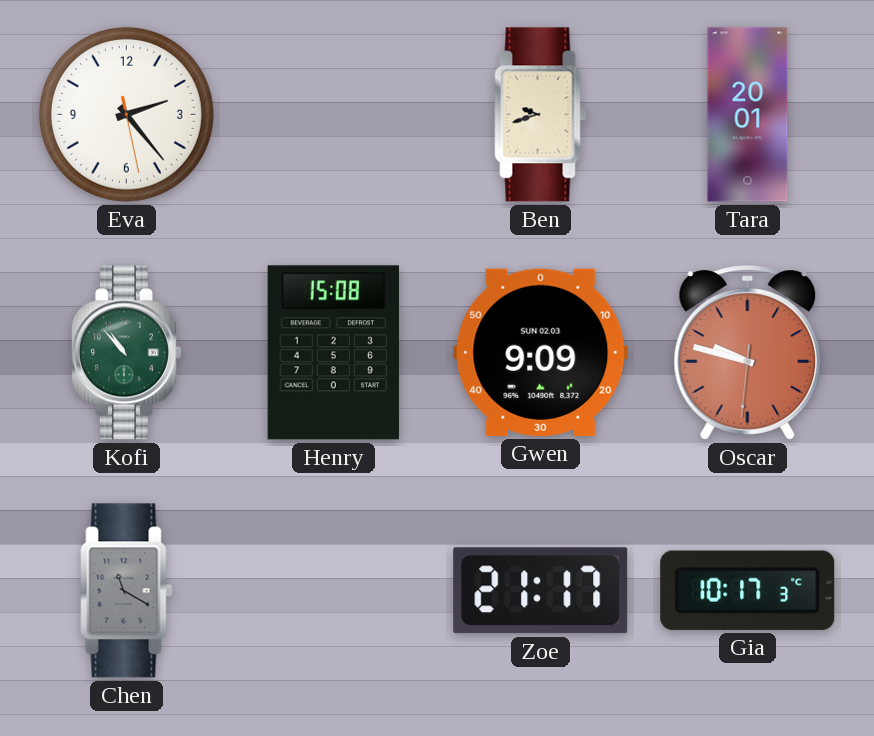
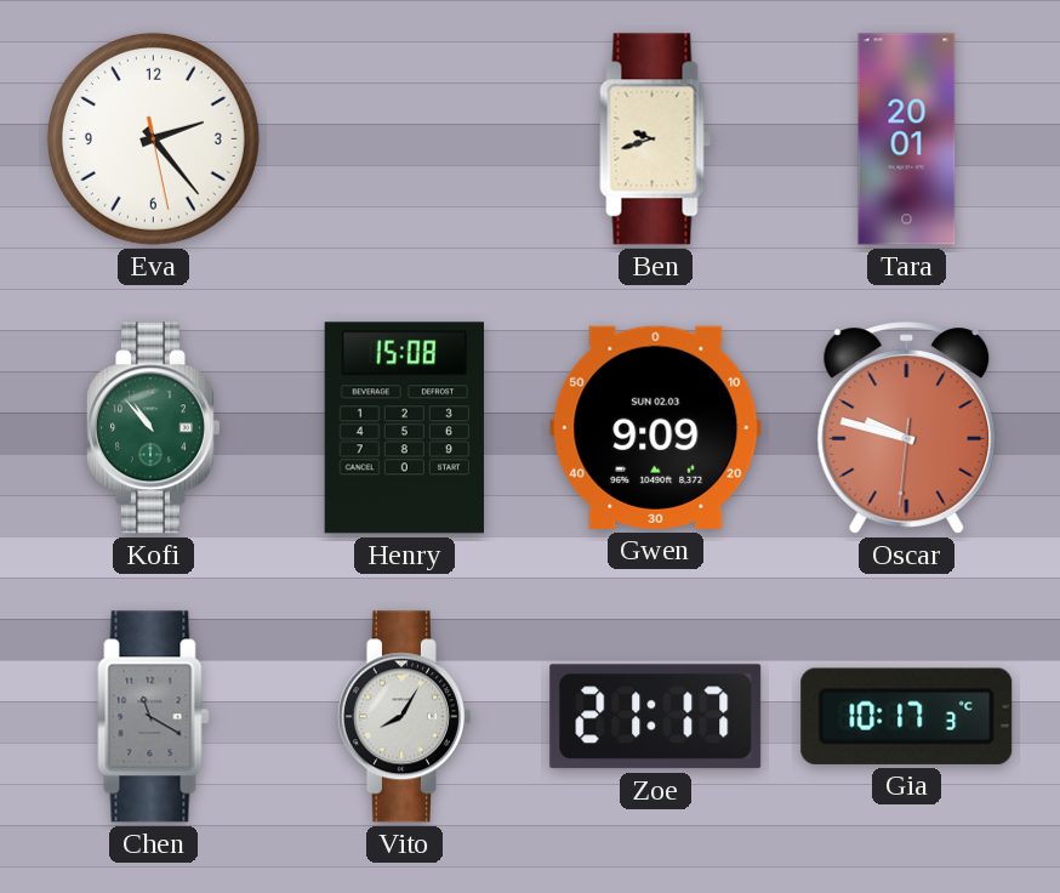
Vito: none -> 8:05 (404, 717)
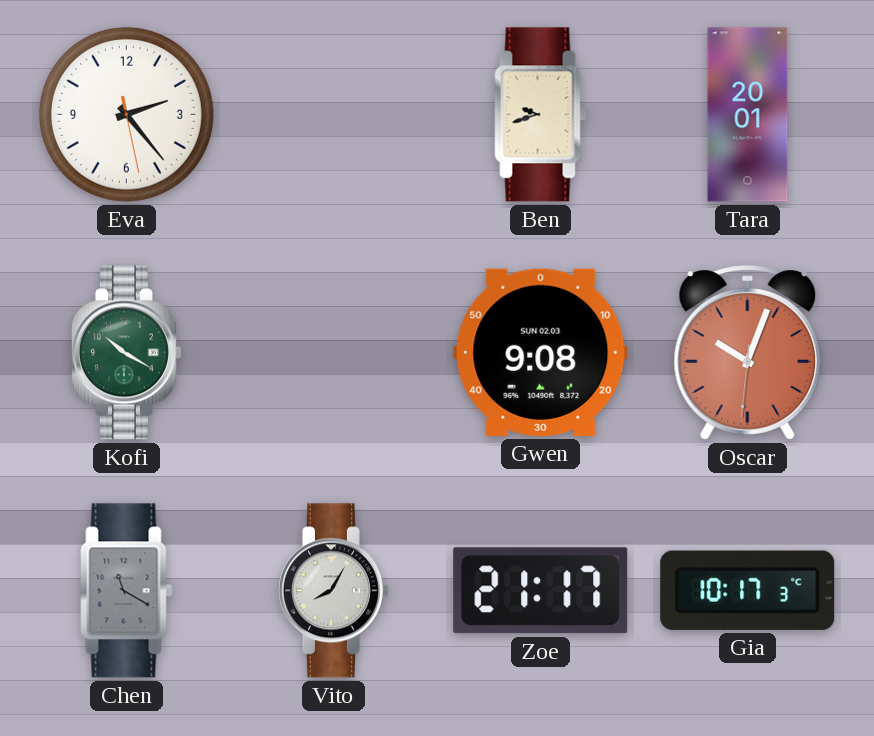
Kofi: 10:53 -> 10:20 (126, 353)
Henry: 15:08 -> none (404, 428)
Gwen: 9:09 -> 9:08 (541, 352)
Oscar: 9:47 -> 10:03 (748, 353)
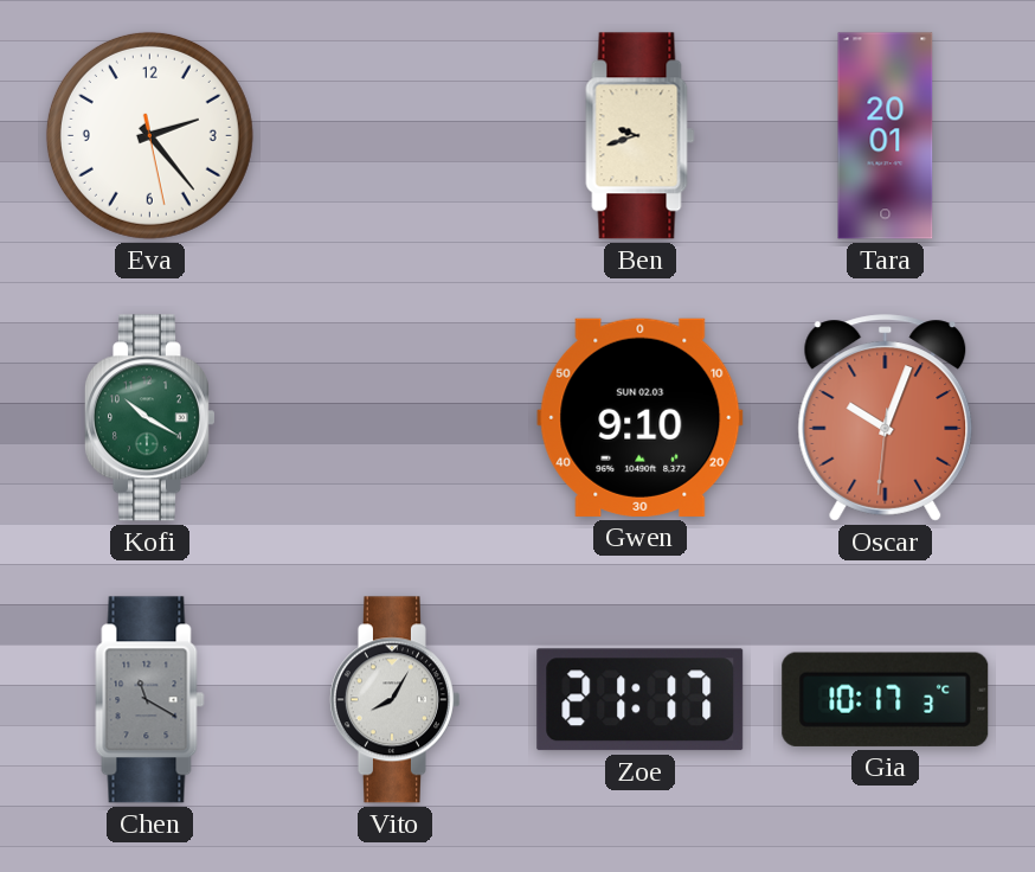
Gwen: 9:08 -> 9:10 (641, 417)
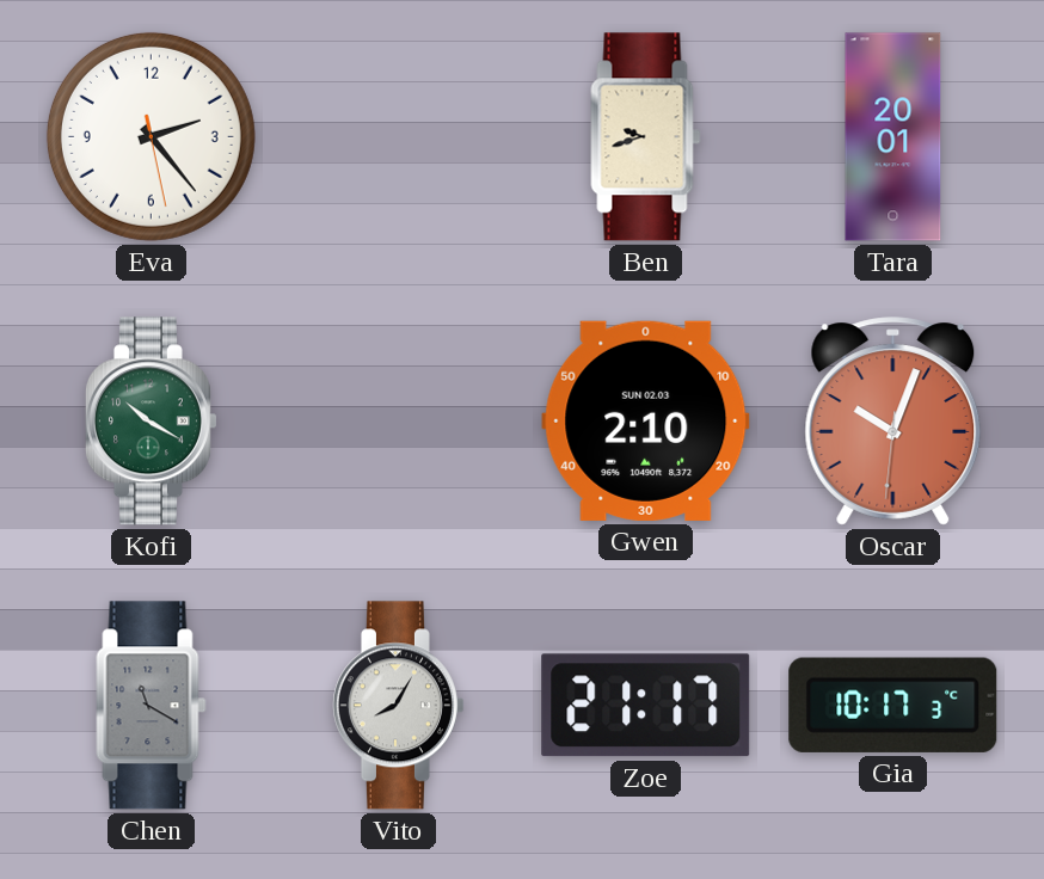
Gwen: 9:10 -> 2:10 (646, 420)
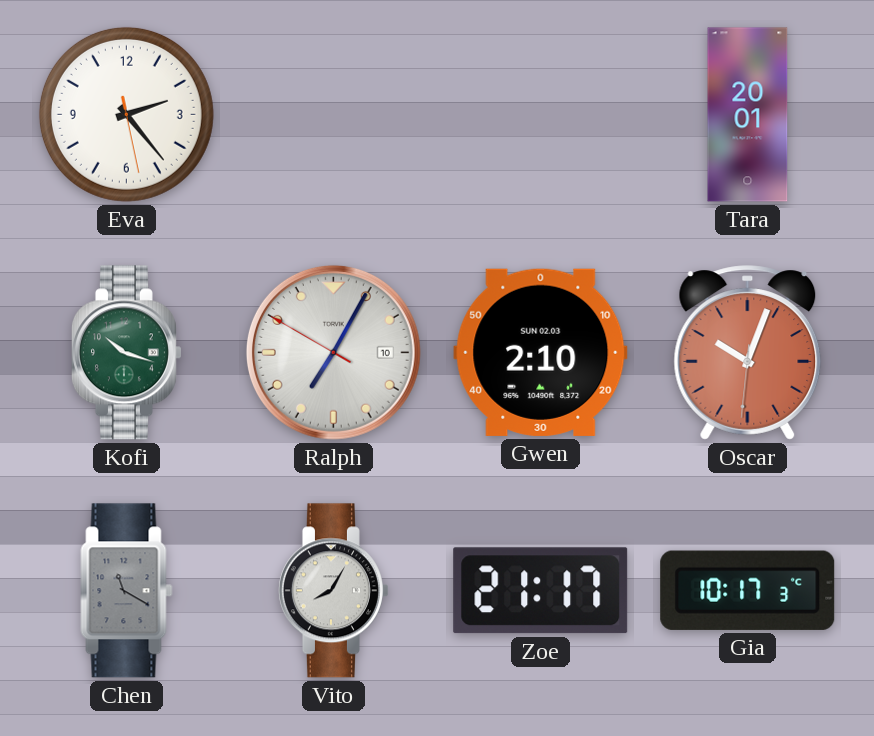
Ben: 9:42 -> none (646, 137)
Kofi: 10:20 -> 10:18 (126, 353)
Ralph: none -> 7:04 (333, 352)
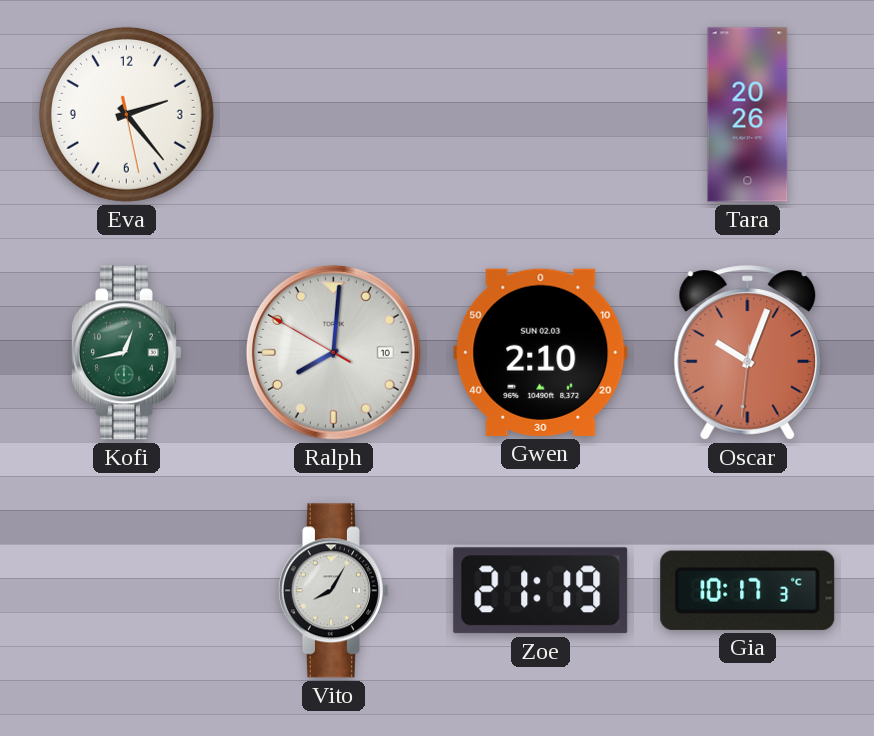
Tara: 20:01 -> 20:26 (748, 115)
Kofi: 10:18 -> 12:43 (126, 353)
Ralph: 7:04 -> 8:00 (333, 352)
Chen: 11:20 -> none (127, 591)
Zoe: 21:17 -> 21:19 (541, 591)
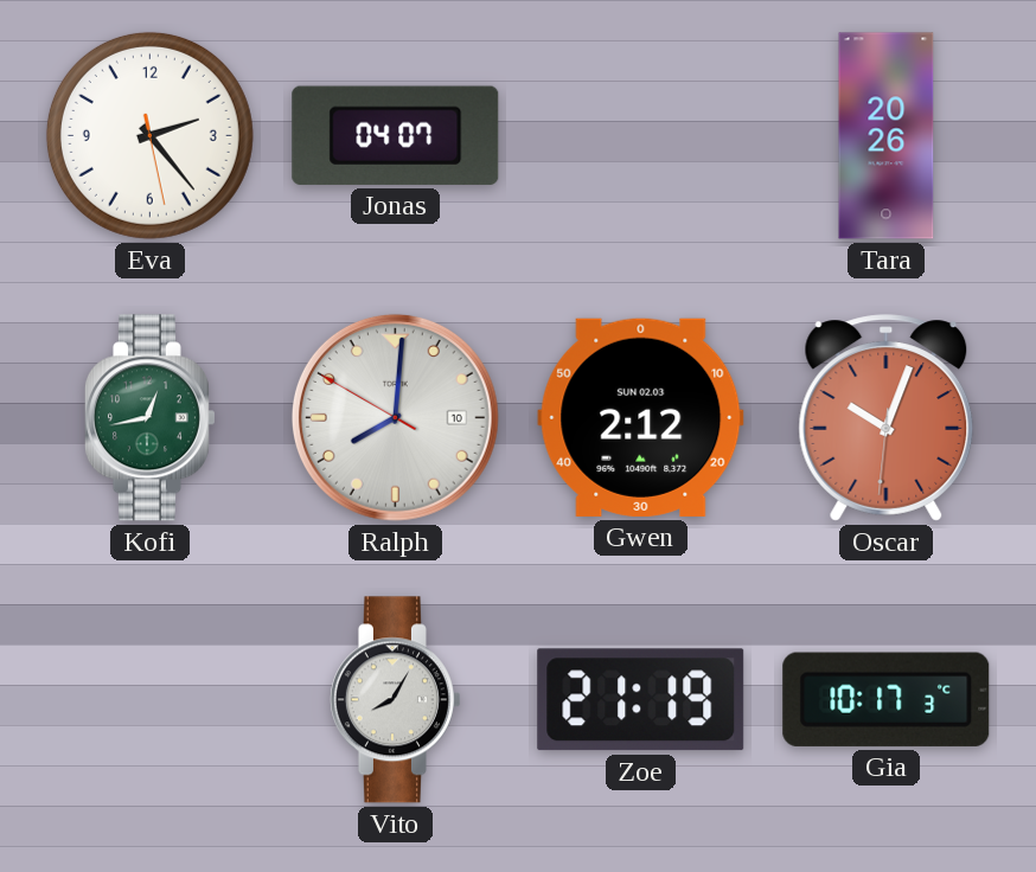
Jonas: none -> 04:07 (396, 135)
Gwen: 2:10 -> 2:12 (641, 417)
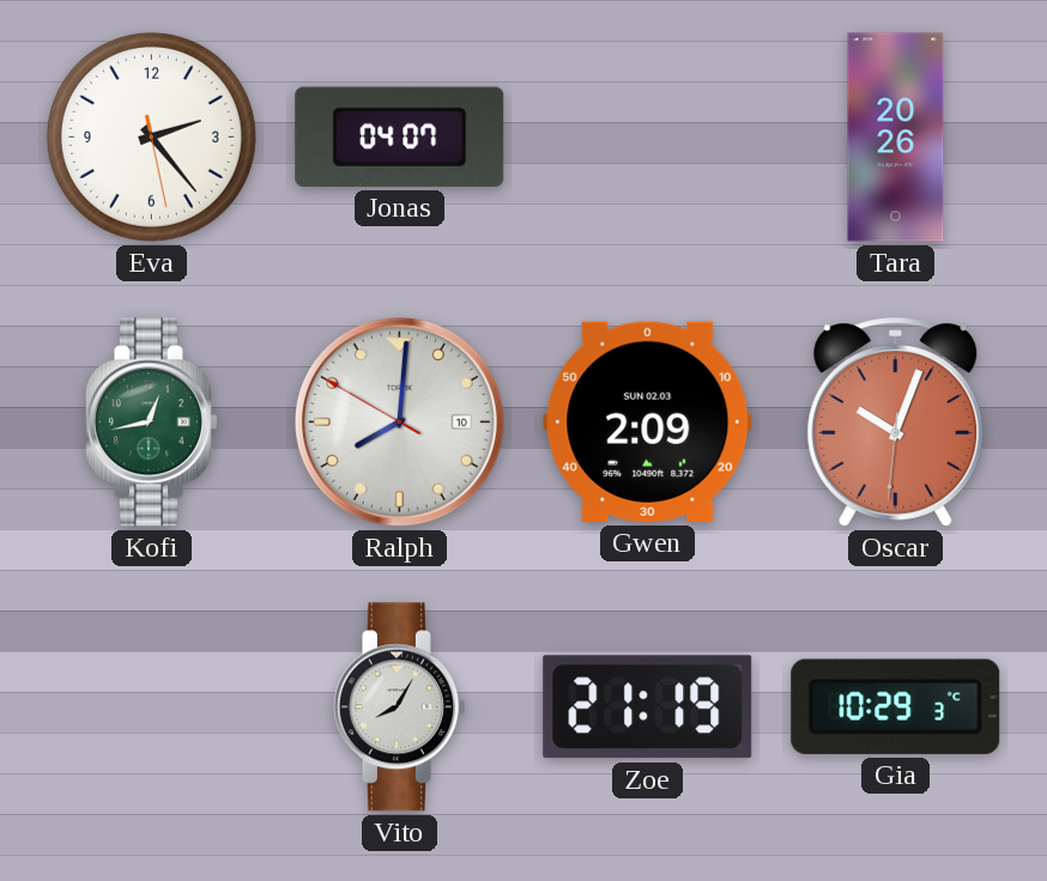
Gwen: 2:12 -> 2:09 (648, 421)
Gia: 10:17 -> 10:29 (896, 706)
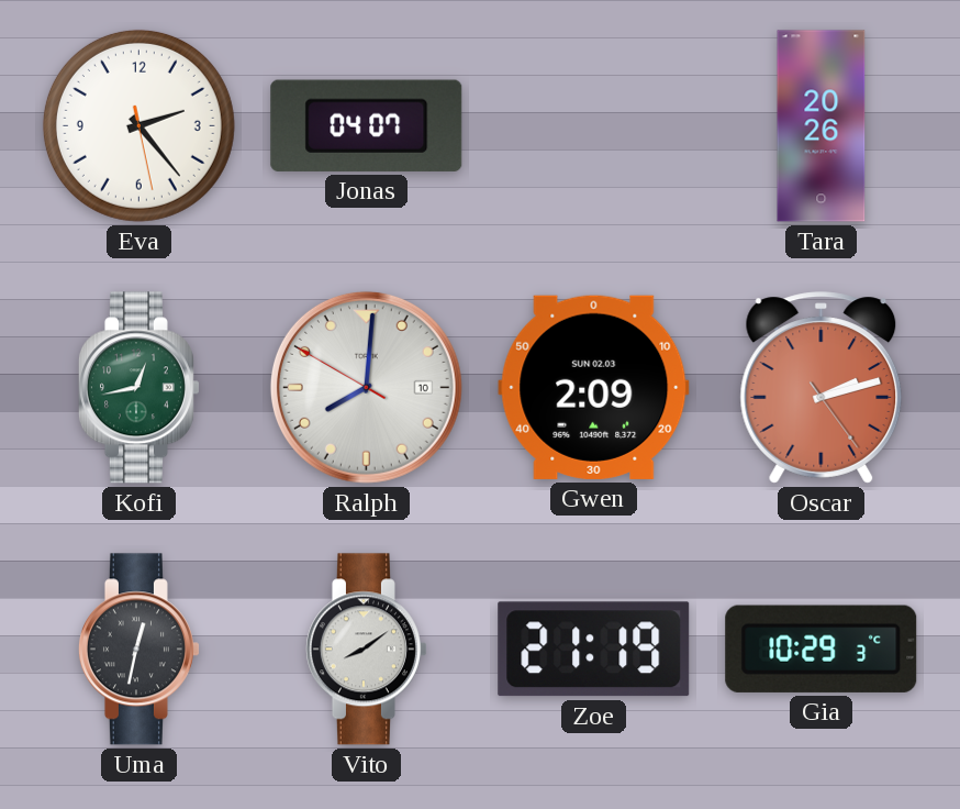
Oscar: 10:03 -> 2:12 (822, 388)
Uma: none -> 12:32 (138, 650)
Vito: 8:05 -> 8:09 (366, 650)
